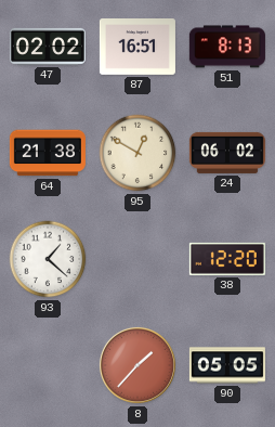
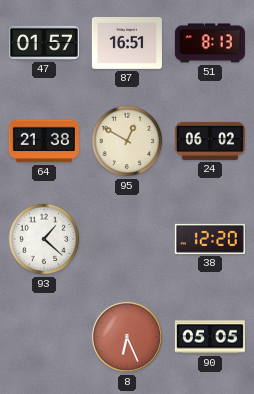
47: 02:02 -> 01:57 (44, 43)
8: 1:37 -> 6:26 (127, 337)
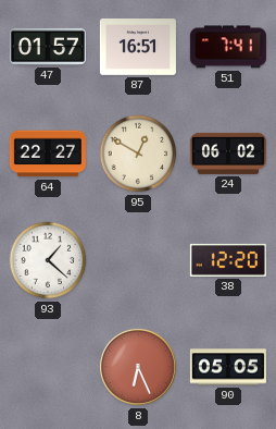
51: 8:13 -> 7:41 (228, 47)
64: 21:38 -> 22:27 (48, 154)
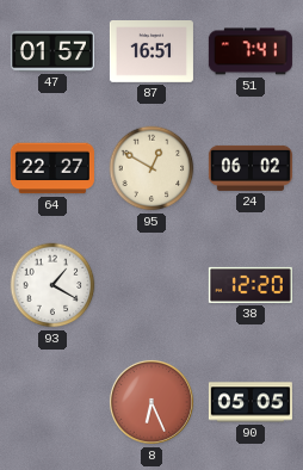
93: 1:22 -> 1:20 (52, 285)
